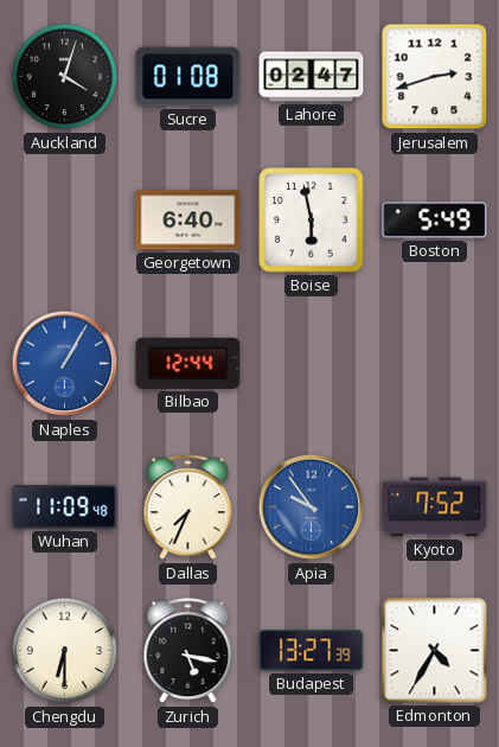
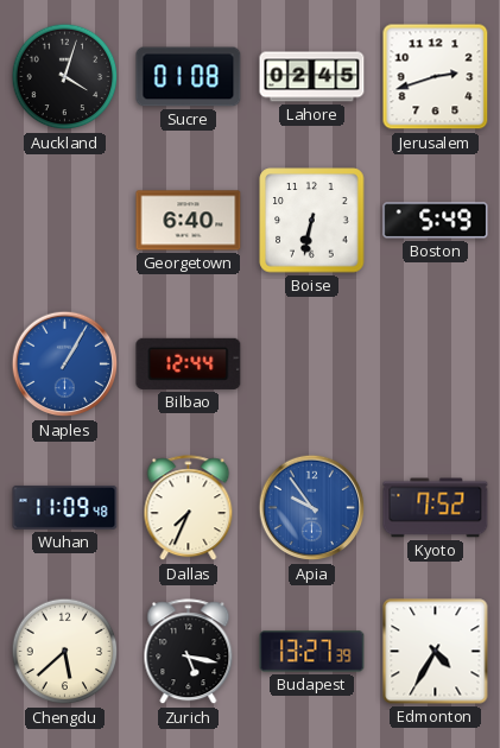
Lahore: 02:47 -> 02:45 (312, 77)
Boise: 5:58 -> 6:32 (312, 221)
Chengdu: 6:30 -> 5:38 (65, 652)
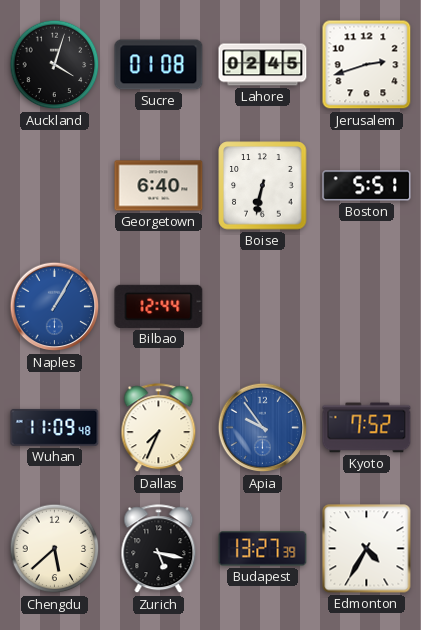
Boston: 5:49 -> 5:51 (367, 186)
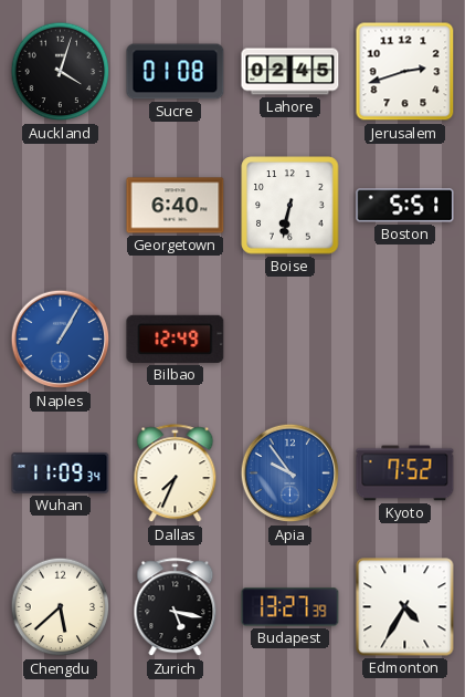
Bilbao: 12:44 -> 12:49 (176, 339)
Wuhan: 11:09:48 -> 11:09:34 (61, 472)
